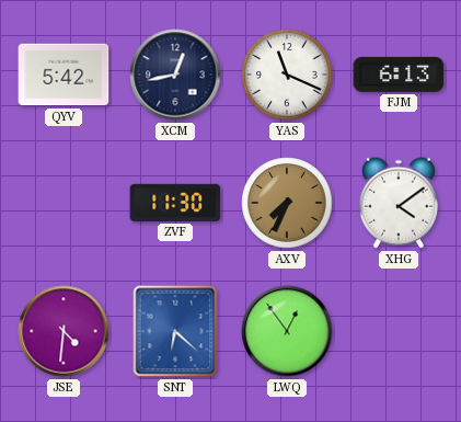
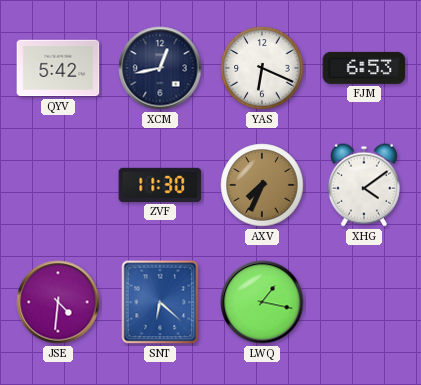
YAS: 11:19 -> 6:19 (262, 68)
FJM: 6:13 -> 6:53 (364, 68)
LWQ: 12:54 -> 1:17 (262, 302)
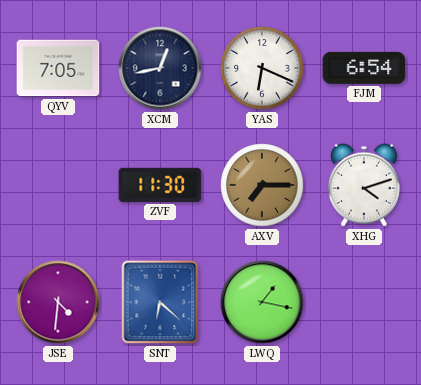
QYV: 5:42 -> 7:05 (58, 68)
FJM: 6:53 -> 6:54 (364, 68)
AXV: 7:34 -> 7:15 (262, 185)
XHG: 4:09 -> 4:12 (364, 185)
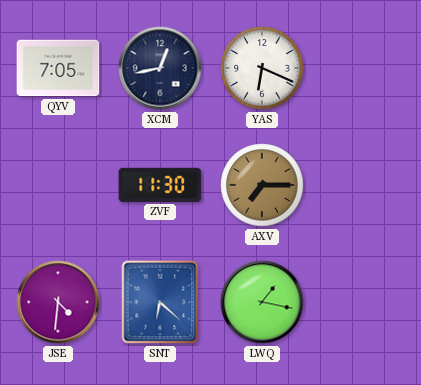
FJM: 6:54 -> none (364, 68)
XHG: 4:12 -> none (364, 185)
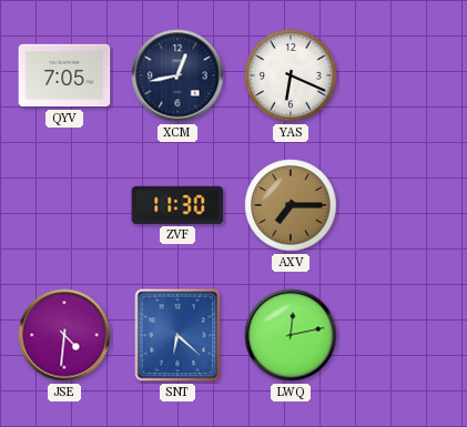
LWQ: 1:17 -> 12:13 (291, 335)
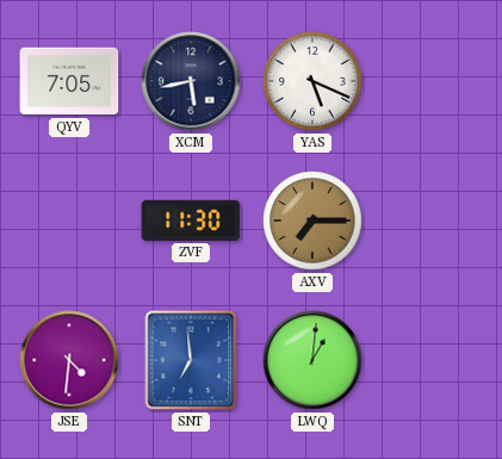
XCM: 12:43 -> 5:43 (191, 81)
YAS: 6:19 -> 5:19 (312, 81)
SNT: 6:22 -> 6:59 (191, 360)
LWQ: 12:13 -> 1:01 (312, 360)
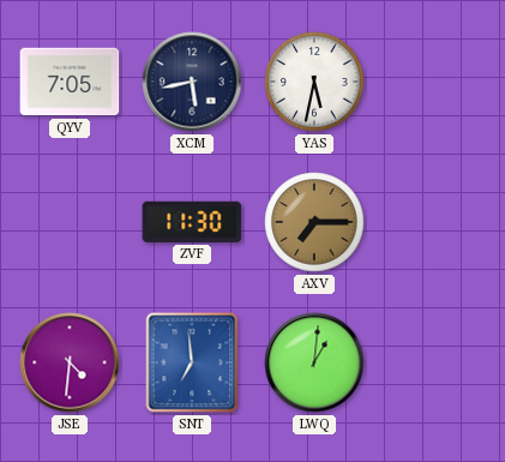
YAS: 5:19 -> 5:32 (314, 82)
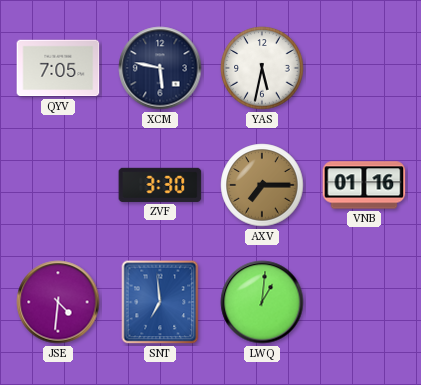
XCM: 5:43 -> 5:47 (160, 68)
ZVF: 11:30 -> 3:30 (160, 185)
VNB: none -> 01:16 (364, 185)
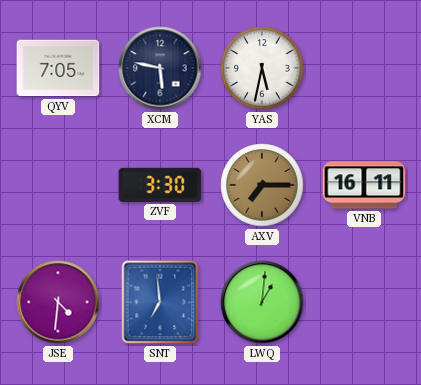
VNB: 01:16 -> 16:11 (364, 185)
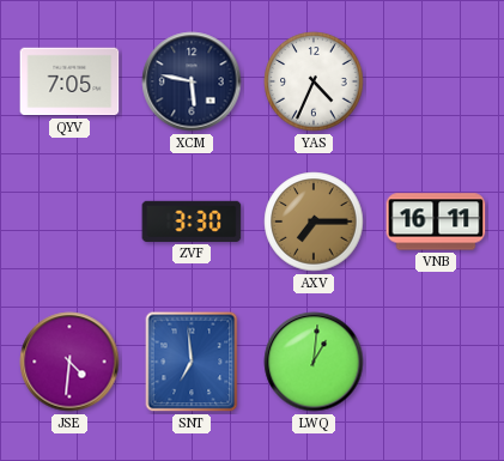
YAS: 5:32 -> 4:34 (314, 81)
